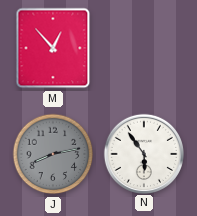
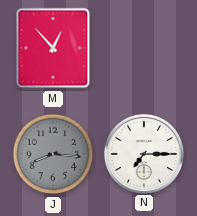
J: 8:13 -> 8:16 (53, 154)
N: 5:54 -> 7:15 (143, 153)
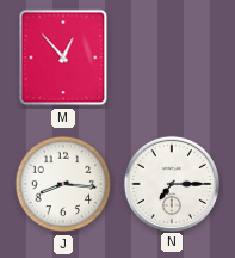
J dial: grey -> white (63, 184)
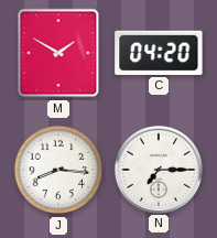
M: 12:53 -> 1:50 (58, 53)
C: none -> 04:20 (159, 53)
